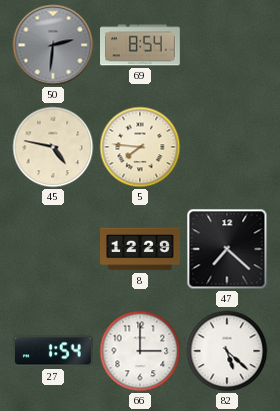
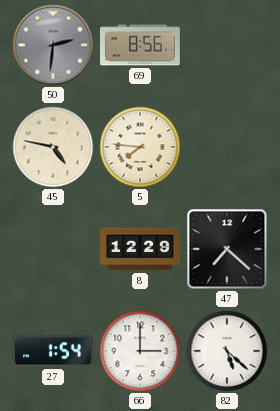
69: 8:54 -> 8:56 (141, 45)
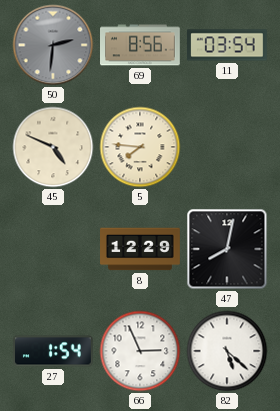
11: none -> 03:54 (228, 45)
45: 4:47 -> 4:49 (53, 147)
47: 7:22 -> 8:02 (227, 249)
66: 3:00 -> 2:56 (140, 351)
